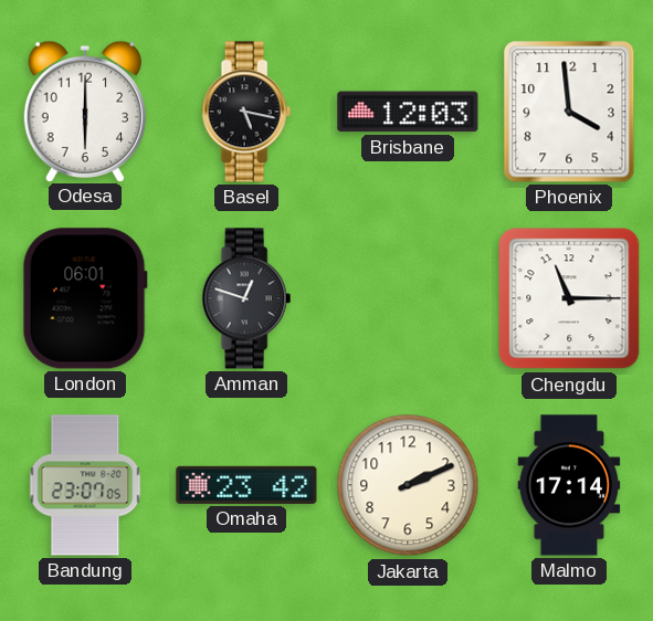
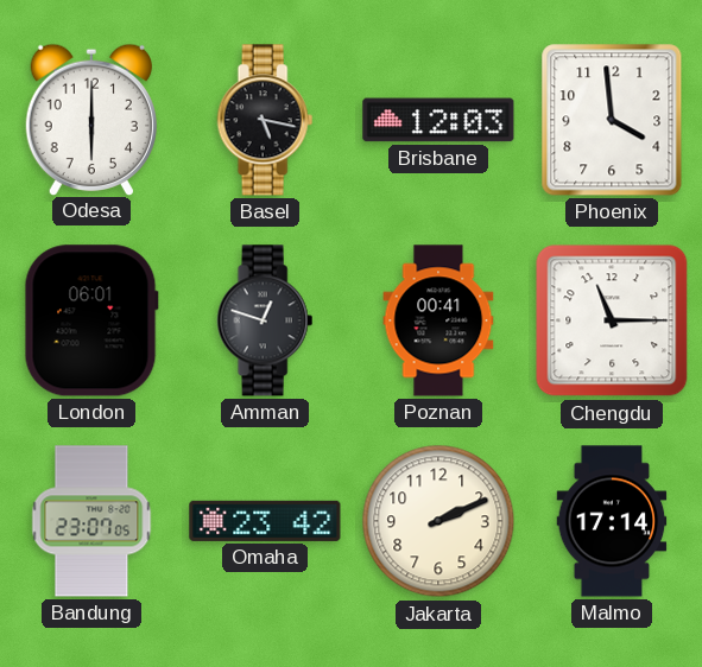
Poznan: none -> 00:41 (438, 320)
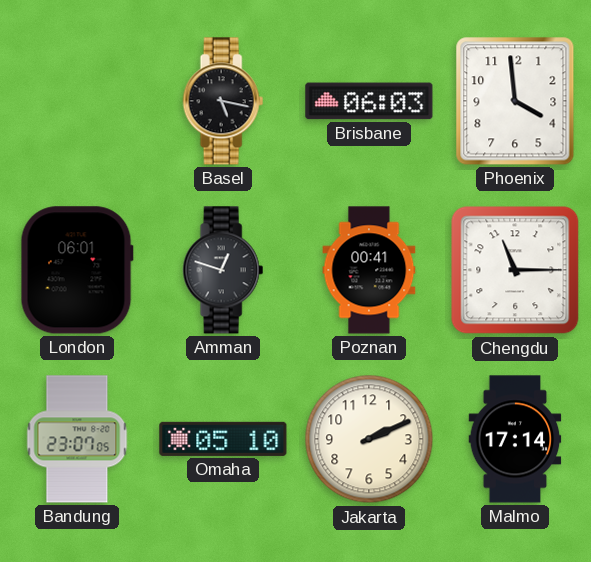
Odesa: 6:00 -> none (90, 119)
Brisbane: 12:03 -> 06:03 (369, 101)
Omaha: 23:42 -> 05:10 (223, 439)
